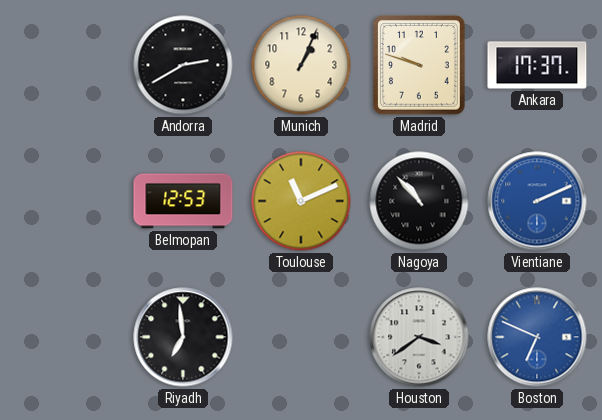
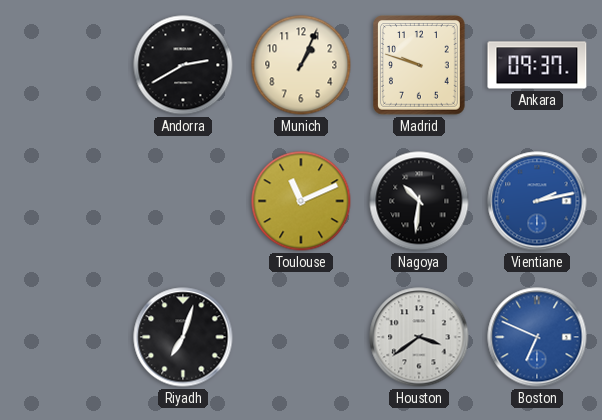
Ankara: 17:37 -> 09:37 (537, 65)
Belmopan: 12:53 -> none (183, 201)
Nagoya: 10:53 -> 10:31 (419, 201)
Vientiane: 2:11 -> 2:13 (537, 201)
Riyadh: 6:59 -> 7:03 (183, 337)
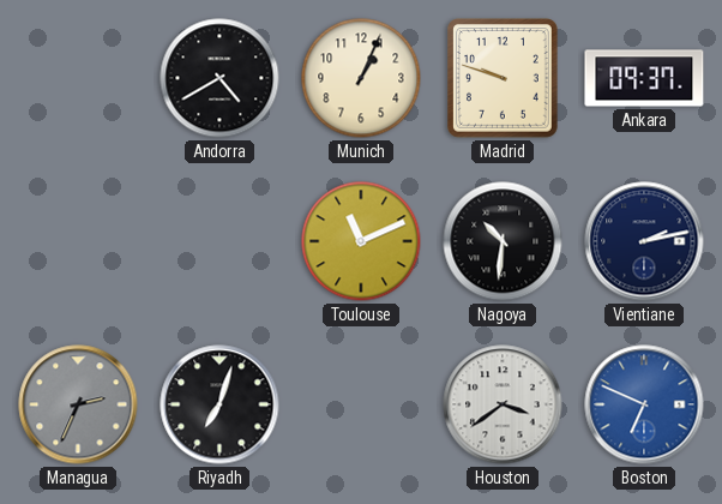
Andorra: 2:40 -> 4:40 (219, 78)
Vientiane dial: blue -> navy (644, 241)
Managua: none -> 2:34 (78, 404)
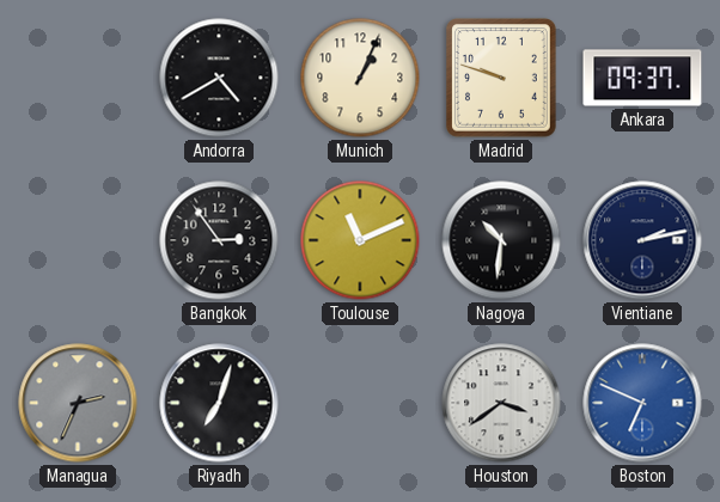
Bangkok: none -> 2:54 (219, 240)
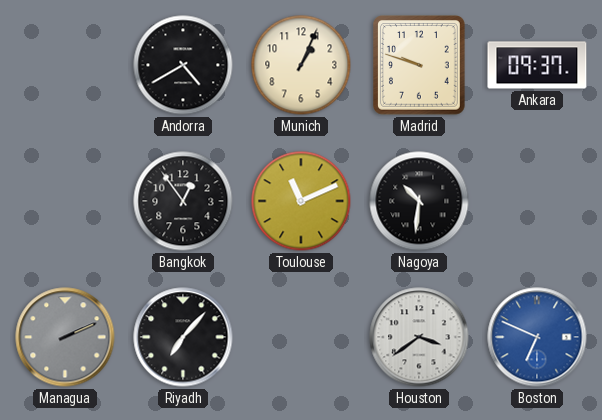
Bangkok: 2:54 -> 12:54 (183, 201)
Vientiane: 2:13 -> none (642, 240)
Managua: 2:34 -> 2:11 (65, 337)
Riyadh: 7:03 -> 7:07 (183, 337)
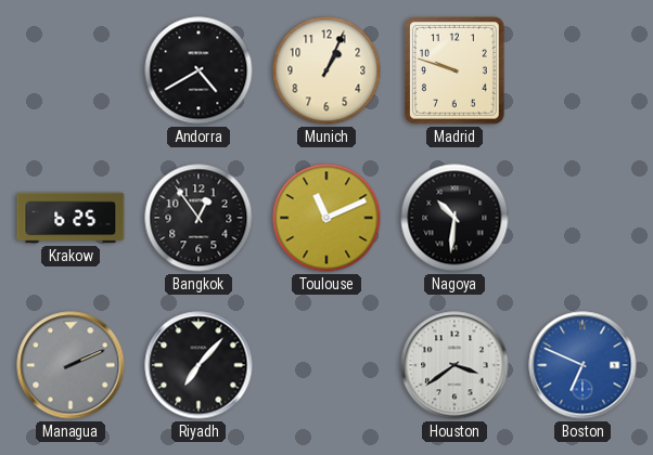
Ankara: 09:37 -> none (537, 65)
Krakow: none -> 6:25 (71, 218)
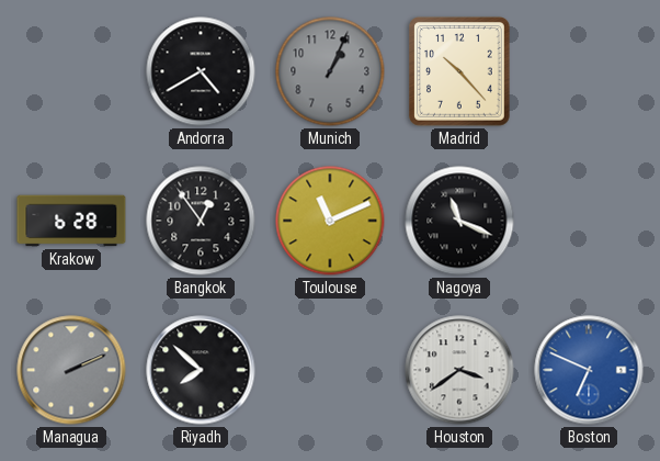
Munich dial: cream -> grey (330, 71)
Madrid: 9:48 -> 10:23 (460, 72)
Krakow: 6:25 -> 6:28 (71, 221)
Nagoya: 10:31 -> 11:19 (459, 221)
Riyadh: 7:07 -> 7:52 (201, 370)
